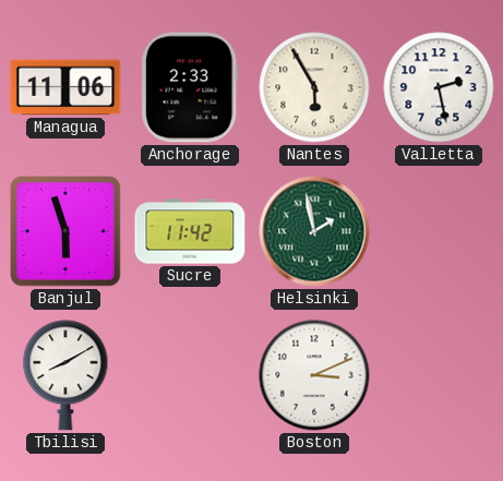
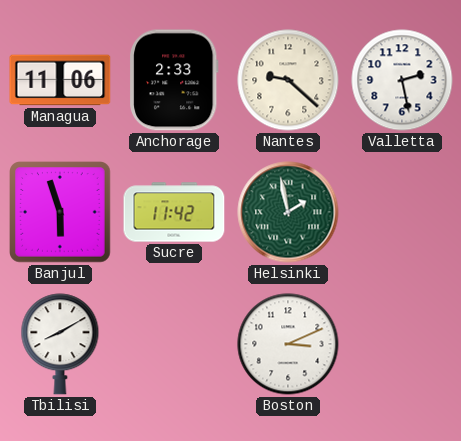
Nantes: 5:55 -> 9:22 (288, 80)
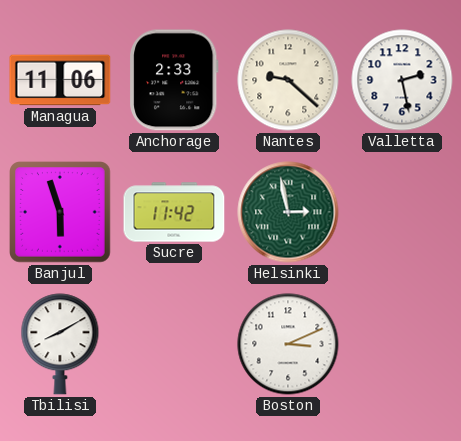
Helsinki: 1:58 -> 2:58 (288, 212)
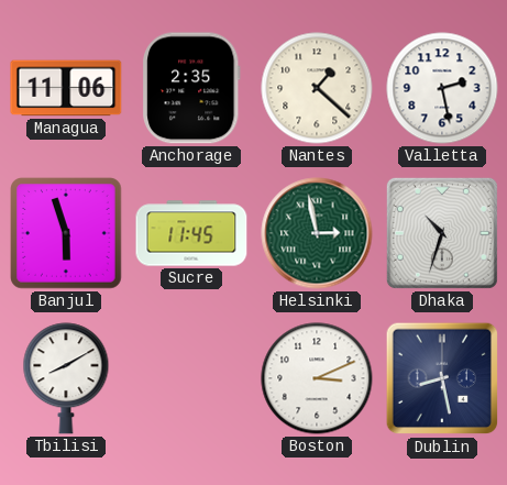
Anchorage: 2:33 -> 2:35 (192, 88)
Nantes: 9:22 -> 1:22 (317, 88)
Sucre: 11:42 -> 11:45 (191, 233)
Dhaka: none -> 10:33 (442, 233)
Dublin: none -> 8:28 (442, 378)
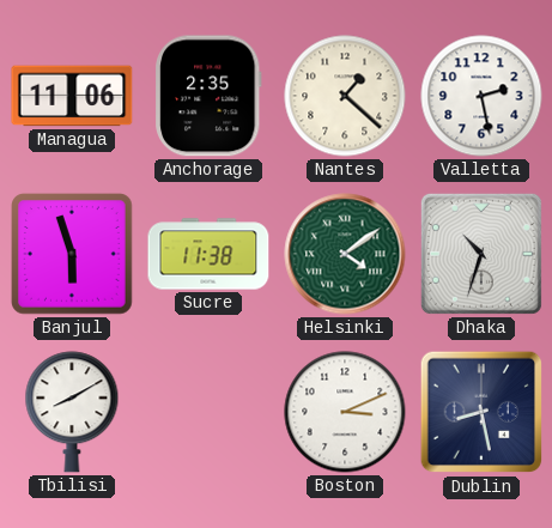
Sucre: 11:45 -> 11:38 (208, 254)
Helsinki: 2:58 -> 4:09 (345, 254)
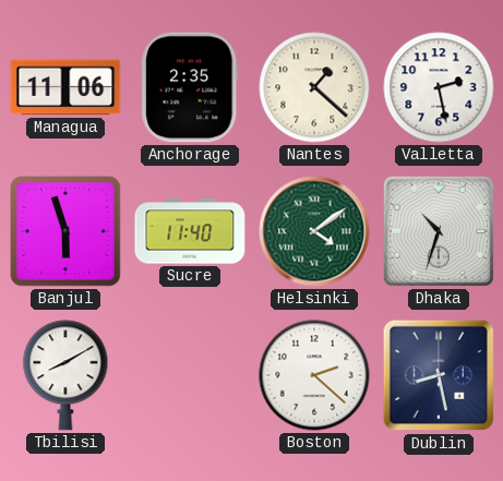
Sucre: 11:38 -> 11:40 (190, 231)
Boston: 3:11 -> 2:22 (314, 375)
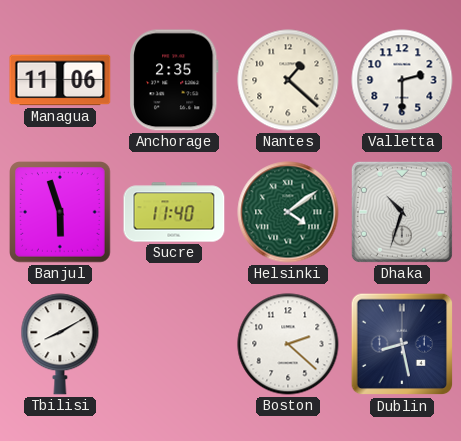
Valletta: 2:28 -> 2:30 (402, 80)
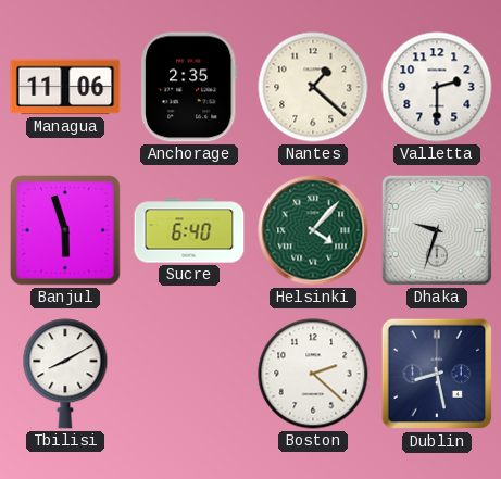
Sucre: 11:40 -> 6:40 (189, 230)
Helsinki: 4:09 -> 4:07 (313, 230)
Dhaka: 10:33 -> 9:33 (437, 230)
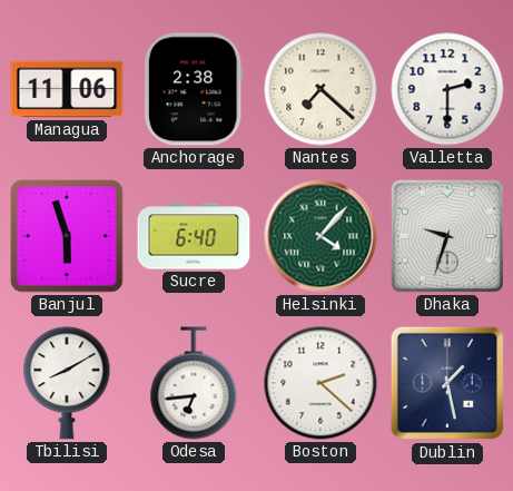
Anchorage: 2:35 -> 2:38 (195, 89)
Nantes: 1:22 -> 7:22 (320, 89)
Odesa: none -> 6:44 (194, 383)
Dublin: 8:28 -> 1:28 (447, 383)
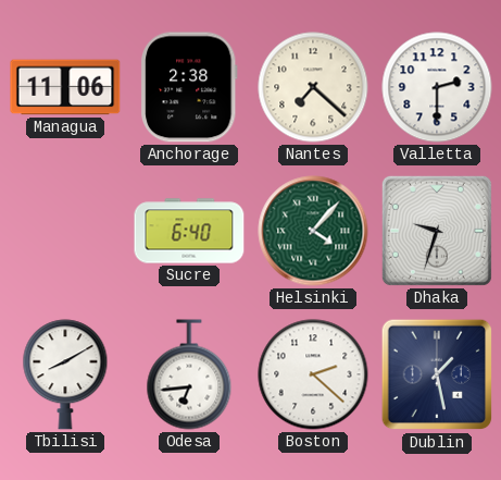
Banjul: 5:57 -> none (68, 237)
